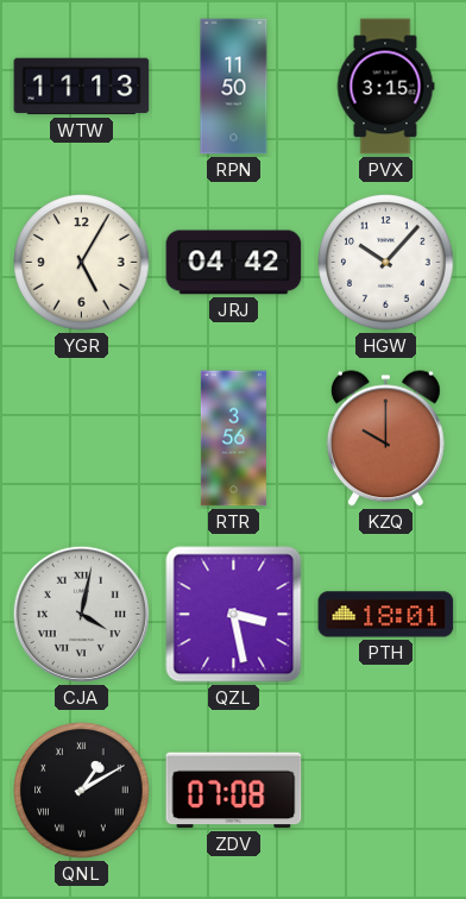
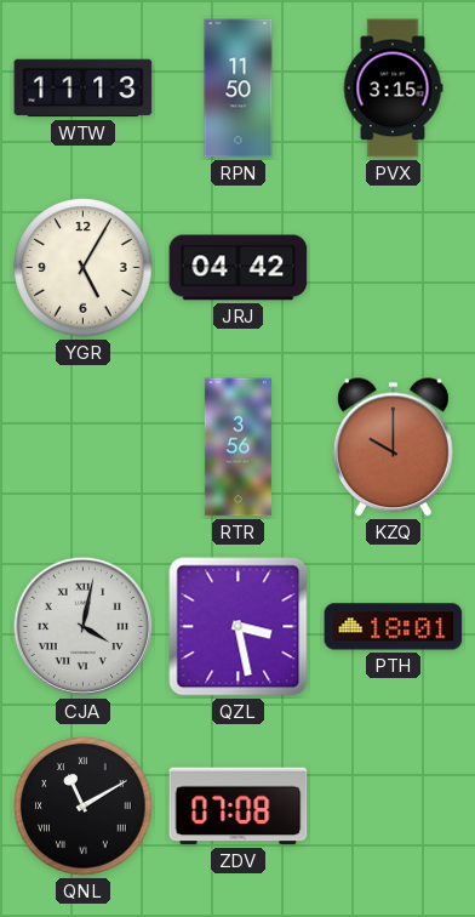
HGW: 10:07 -> none (386, 263)
QNL: 1:10 -> 11:10 (84, 807)
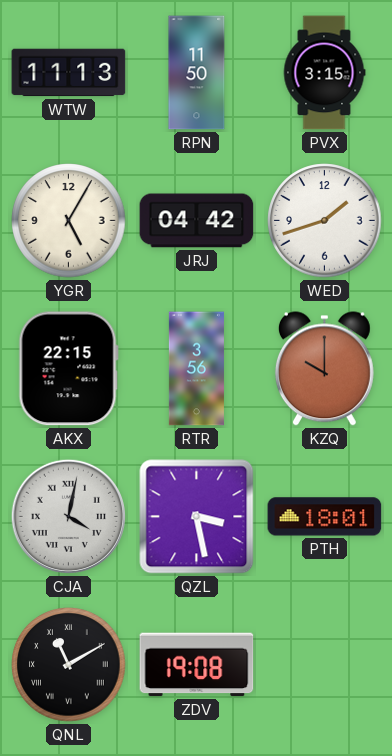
WED: none -> 1:42 (325, 221)
AKX: none -> 22:15 (68, 369)
ZDV: 07:08 -> 19:08 (197, 665)
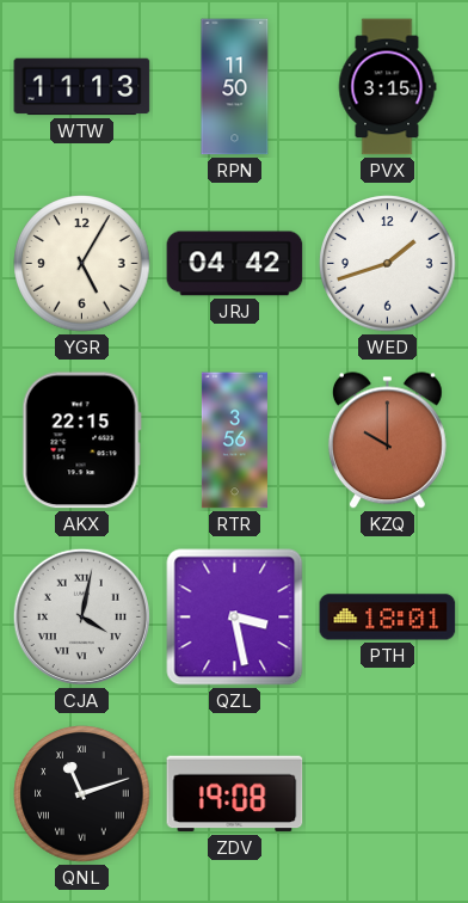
QNL: 11:10 -> 11:12 (82, 794)
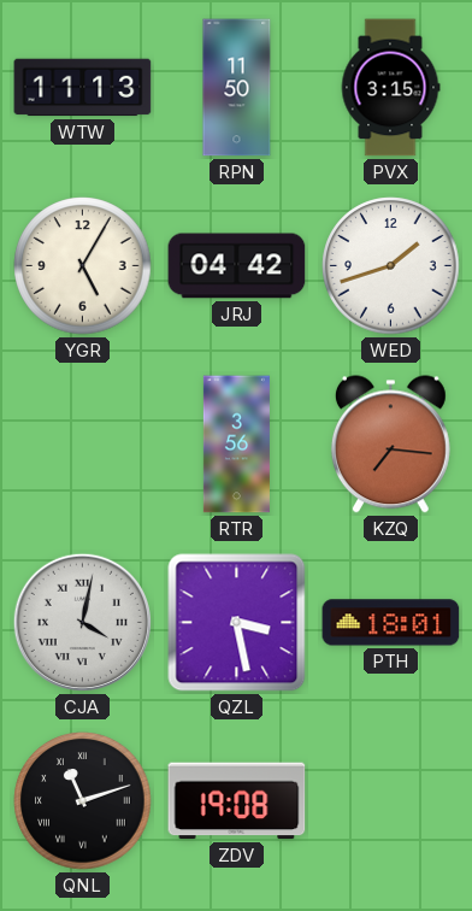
AKX: 22:15 -> none (81, 441)
KZQ: 10:00 -> 7:16 (390, 445)
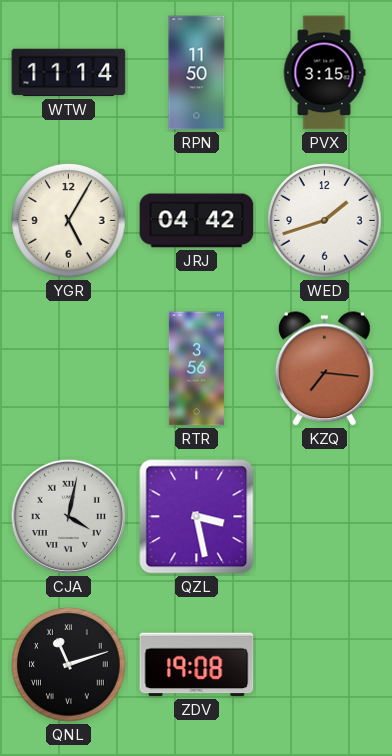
WTW: 11:13 -> 11:14 (69, 73)
PTH: 18:01 -> none (391, 623)
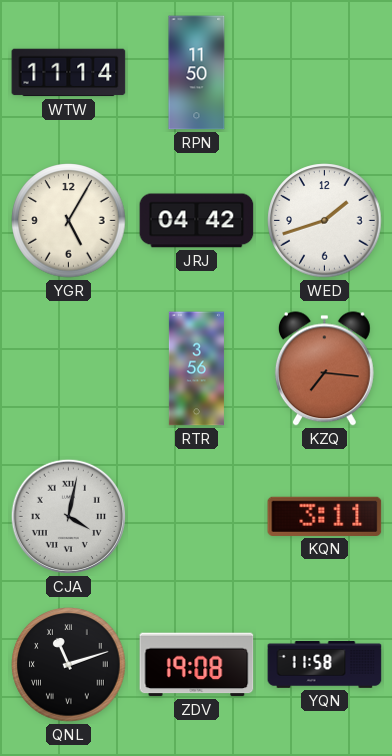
PVX: 3:15 -> none (324, 73)
QZL: 3:28 -> none (197, 517)
KQN: none -> 3:11 (325, 516)
YQN: none -> 11:58 (325, 665)
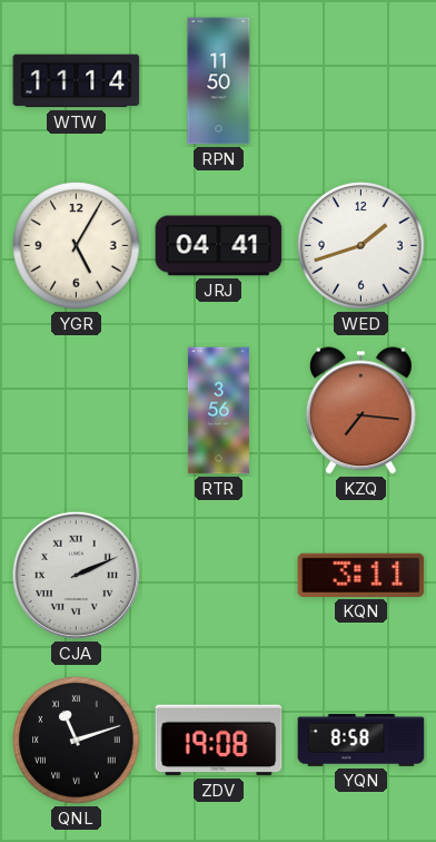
JRJ: 04:42 -> 04:41 (219, 246)
CJA: 4:02 -> 2:11 (76, 575)
YQN: 11:58 -> 8:58 (361, 741)
